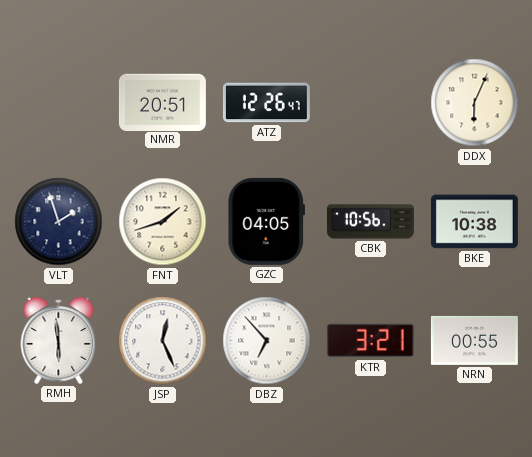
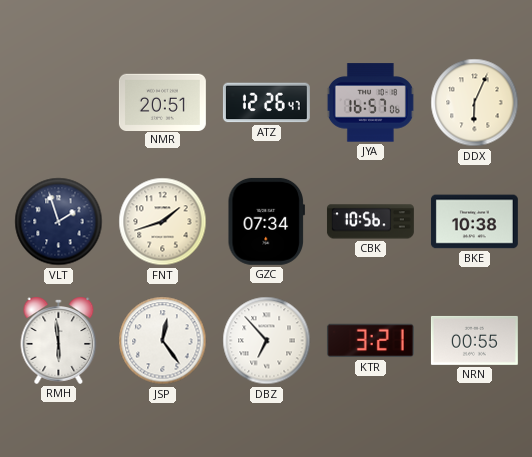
JYA: none -> 16:57 (370, 103)
GZC: 04:05 -> 07:34 (266, 221)
JSP: 12:26 -> 12:24 (163, 341)
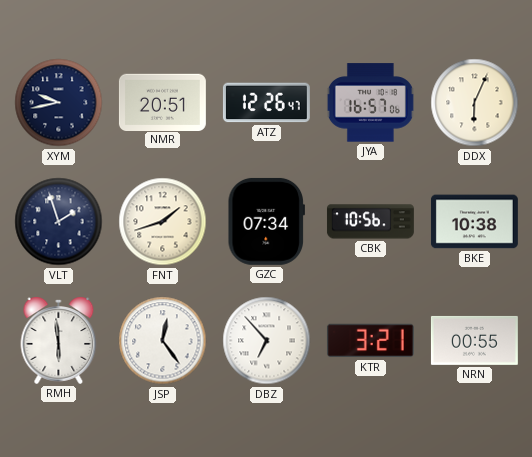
XYM: none -> 9:43 (59, 103)
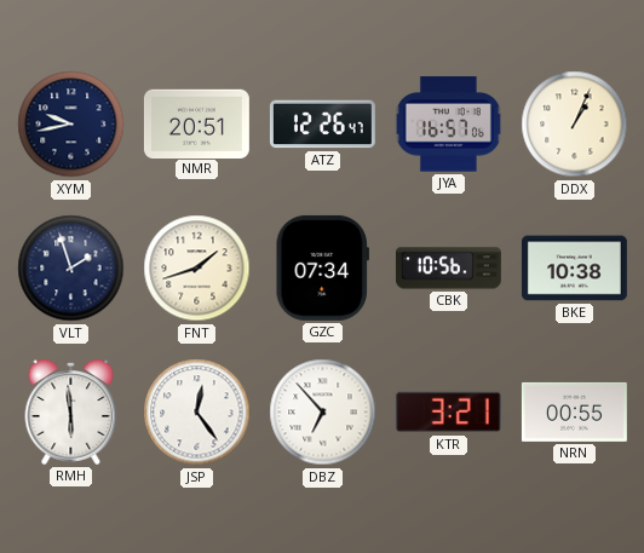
DDX: 6:04 -> 1:04 (575, 125)
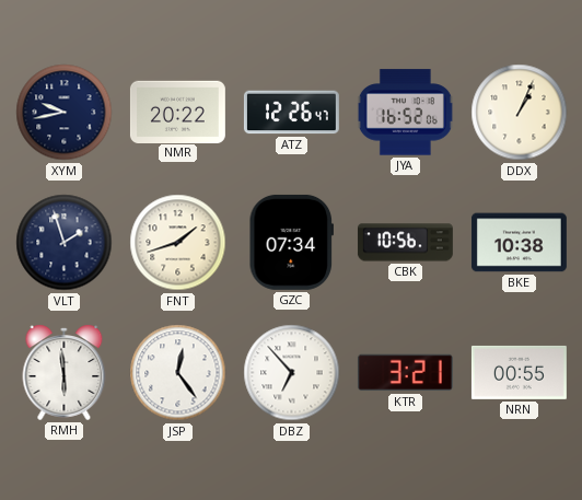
NMR: 20:51 -> 20:22 (177, 112)
JYA: 16:57 -> 16:52 (405, 113)
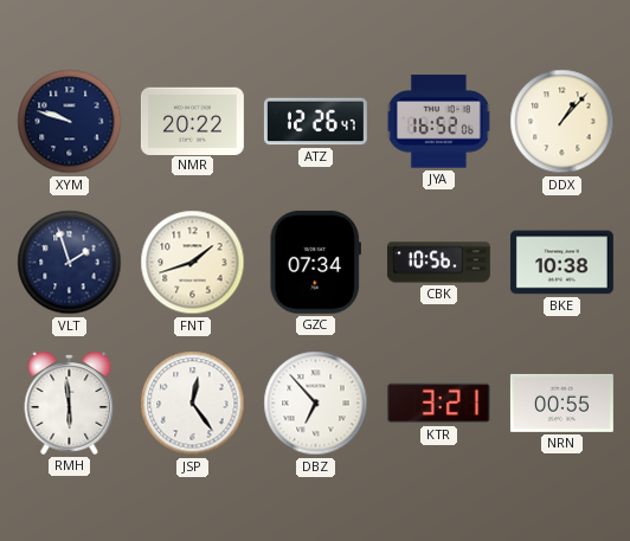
XYM: 9:43 -> 9:48 (70, 122)
DDX: 1:04 -> 1:07 (562, 122)
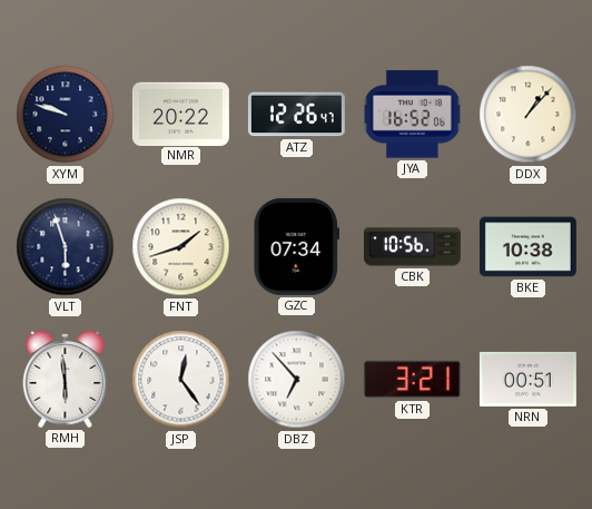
VLT: 1:57 -> 5:57 (66, 247)
NRN: 00:55 -> 00:51 (527, 379)
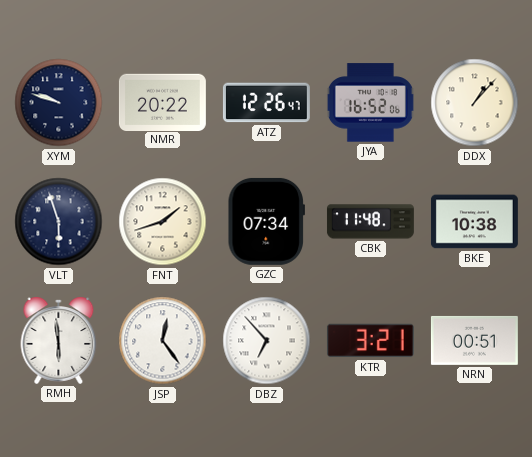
CBK: 10:56 -> 11:48 (370, 222)
